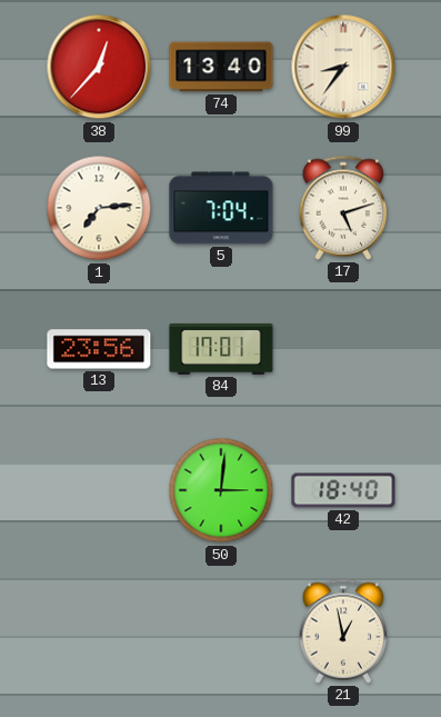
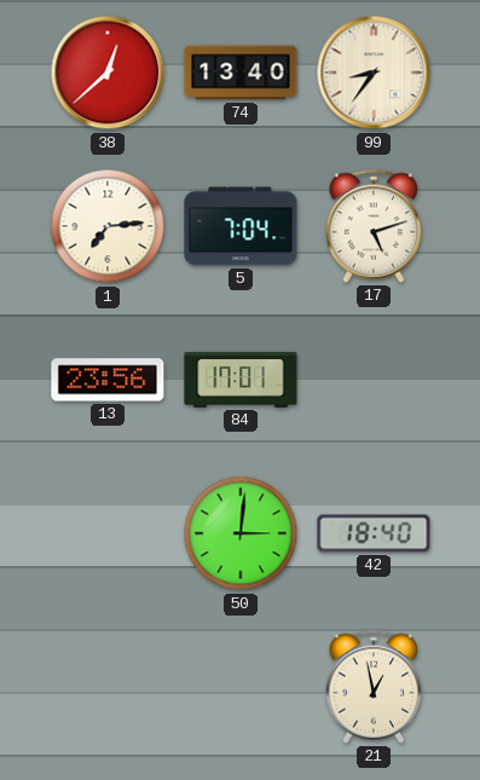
38: 12:37 -> 12:38 (108, 73)
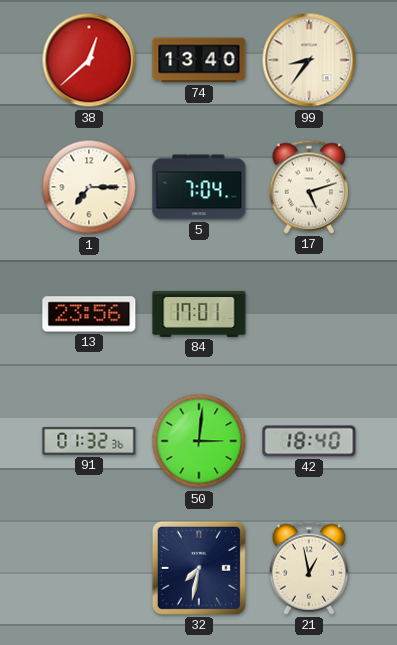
1: 7:14 -> 7:15 (89, 187)
91: none -> 01:32 (89, 441)
32: none -> 7:32 (199, 568)
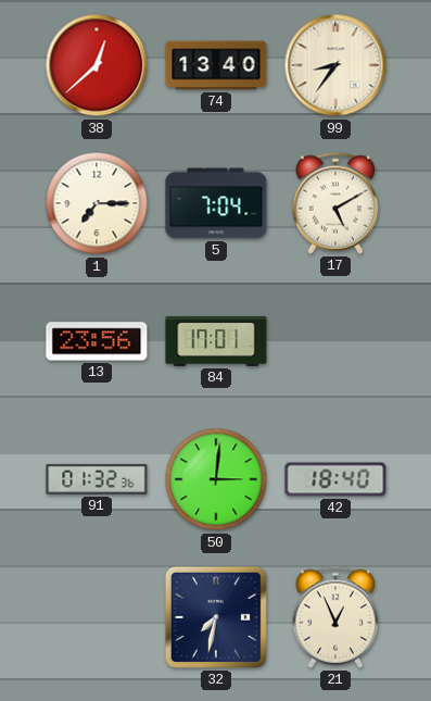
17: 5:12 -> 5:10 (335, 203)
21: 12:58 -> 12:56 (335, 617)
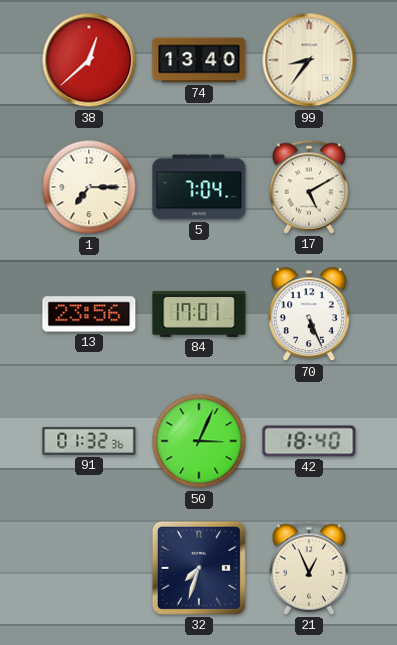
70: none -> 5:26 (309, 315)
50: 3:01 -> 3:04 (199, 441)
32: 7:32 -> 7:33 (199, 568)
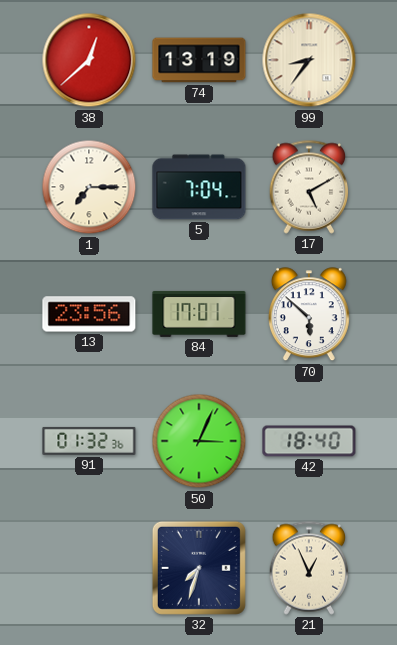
74: 13:40 -> 13:19 (199, 60)
70: 5:26 -> 5:52 (309, 315)
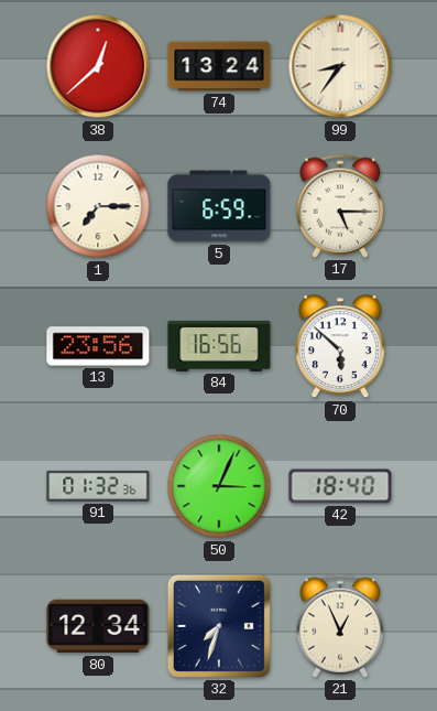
74: 13:19 -> 13:24 (219, 66)
5: 7:04 -> 6:59 (219, 206)
17: 5:10 -> 5:15 (340, 206)
84: 17:01 -> 16:56 (219, 346)
80: none -> 12:34 (98, 626)
